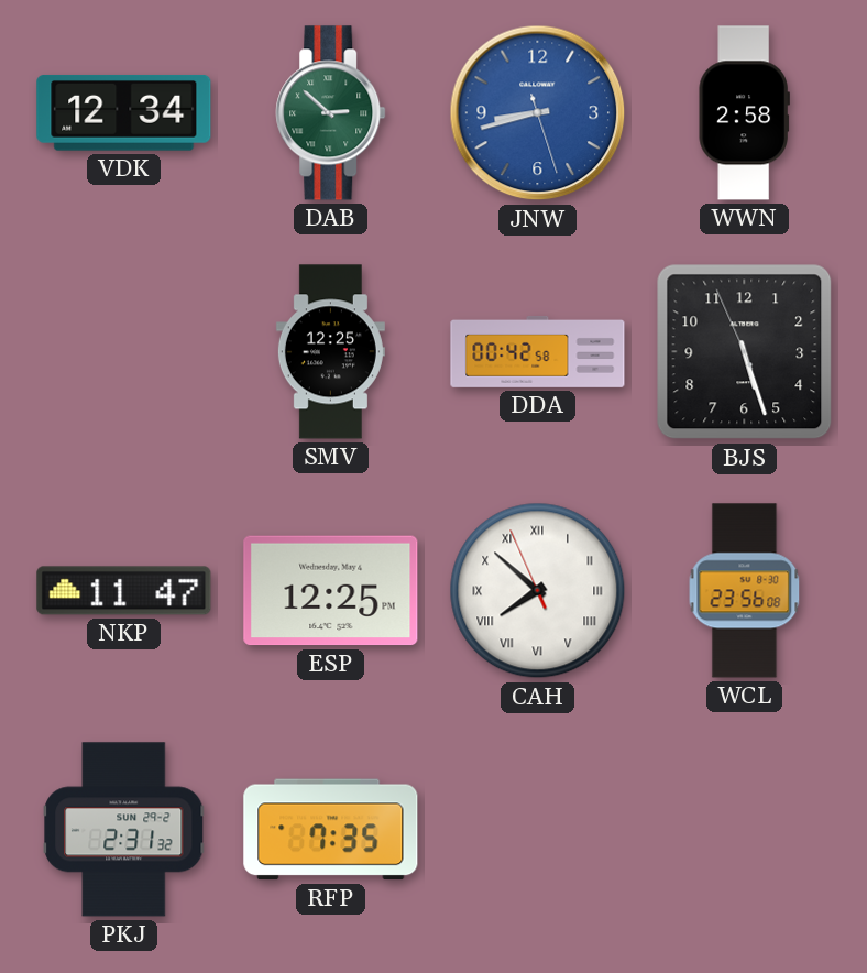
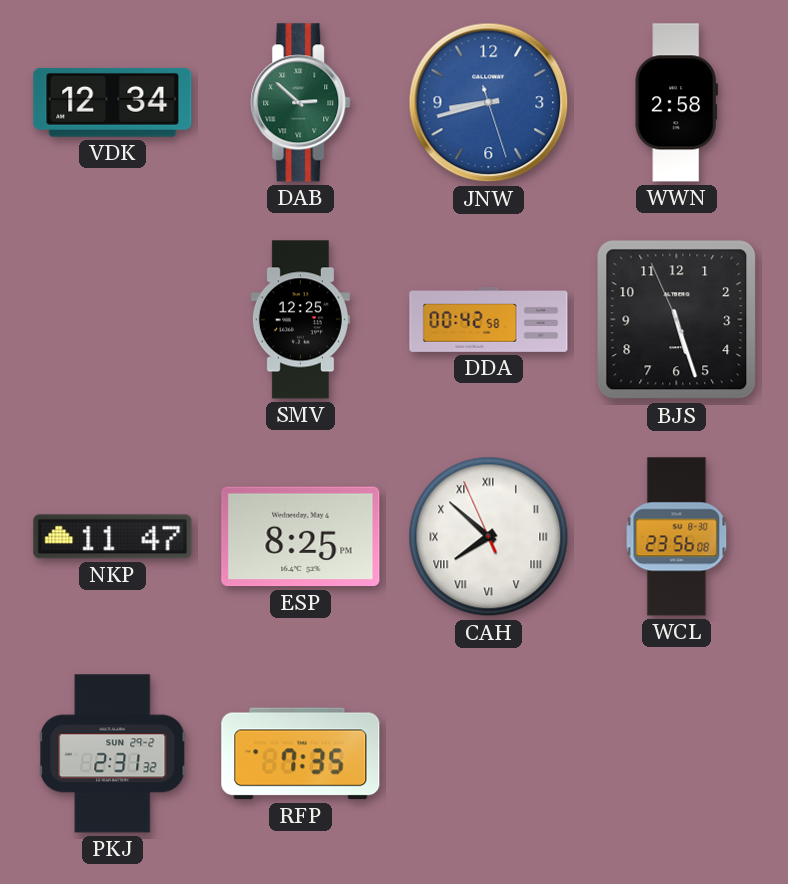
ESP: 12:25 -> 8:25 (301, 537)
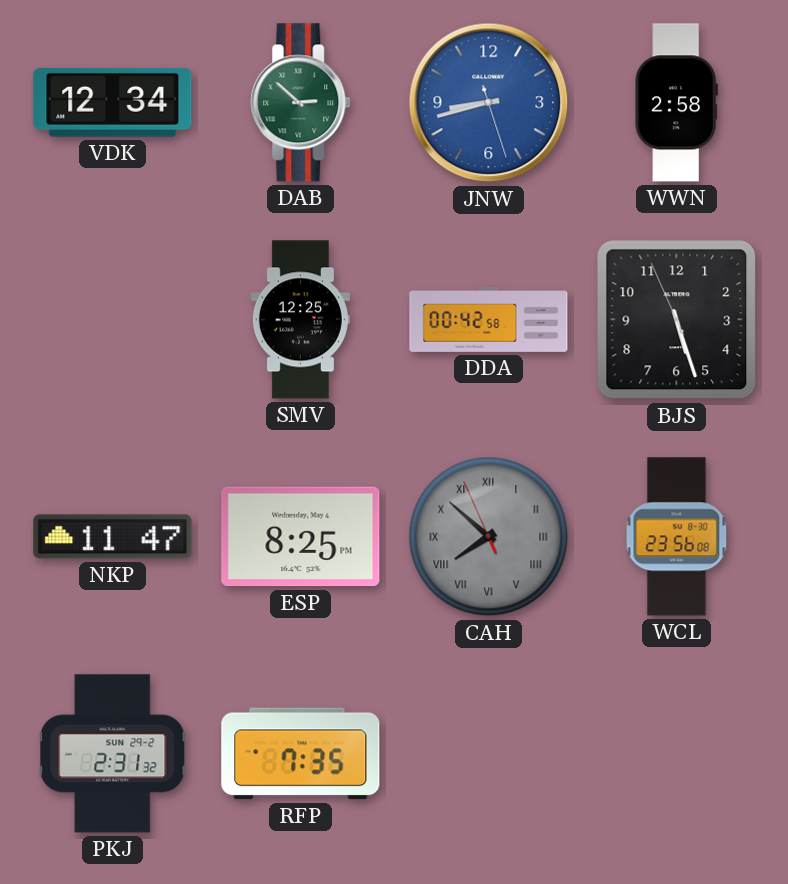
CAH dial: white -> grey (489, 537)
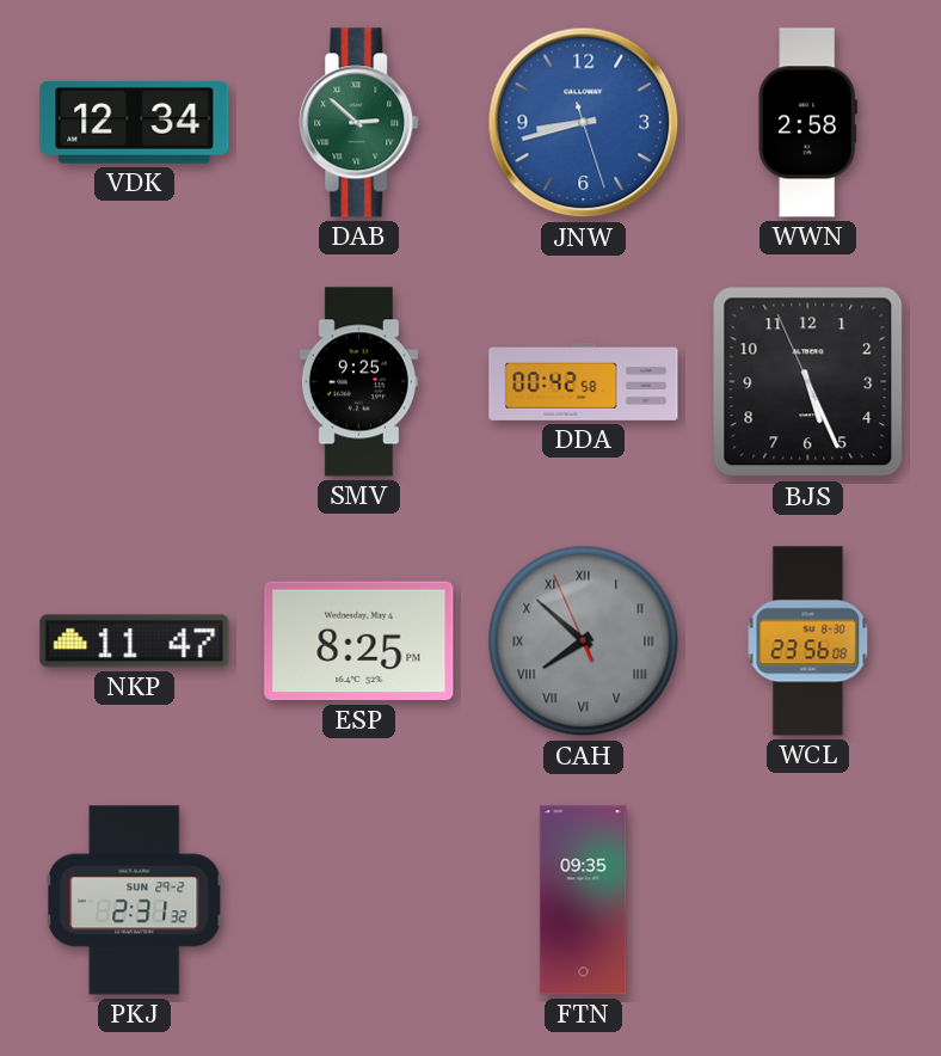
SMV: 12:25 -> 9:25 (358, 382)
BJS: 5:26 -> 5:25 (808, 382)
RFP: 7:35 -> none (301, 754)
FTN: none -> 09:35 (584, 901)
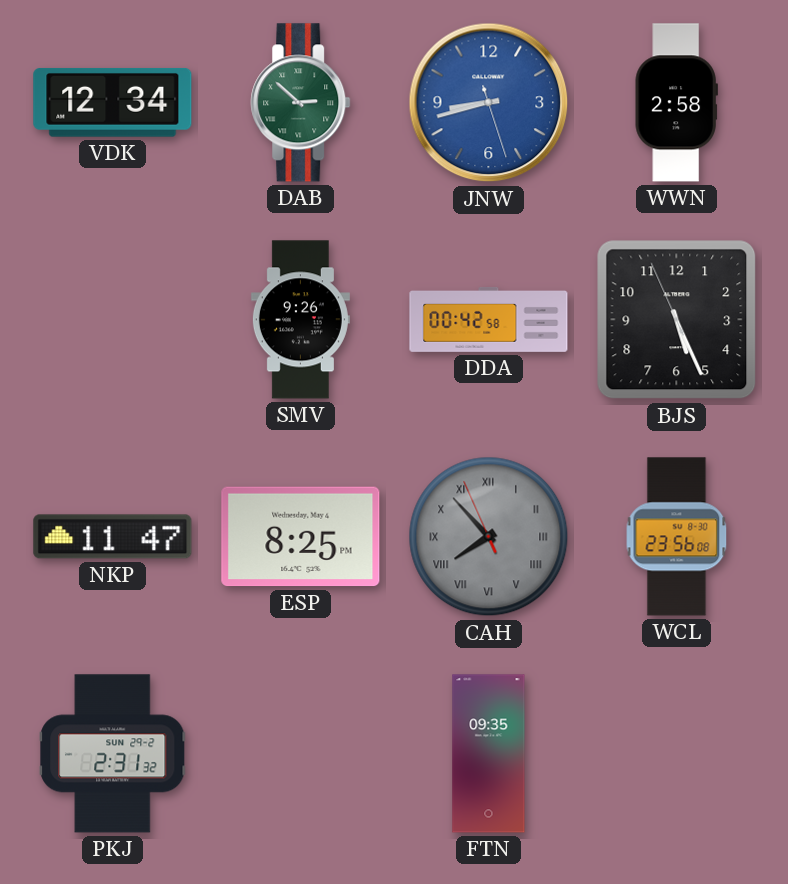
SMV: 9:25 -> 9:26 (300, 320)
CAH: 7:51 -> 7:52 (489, 537)
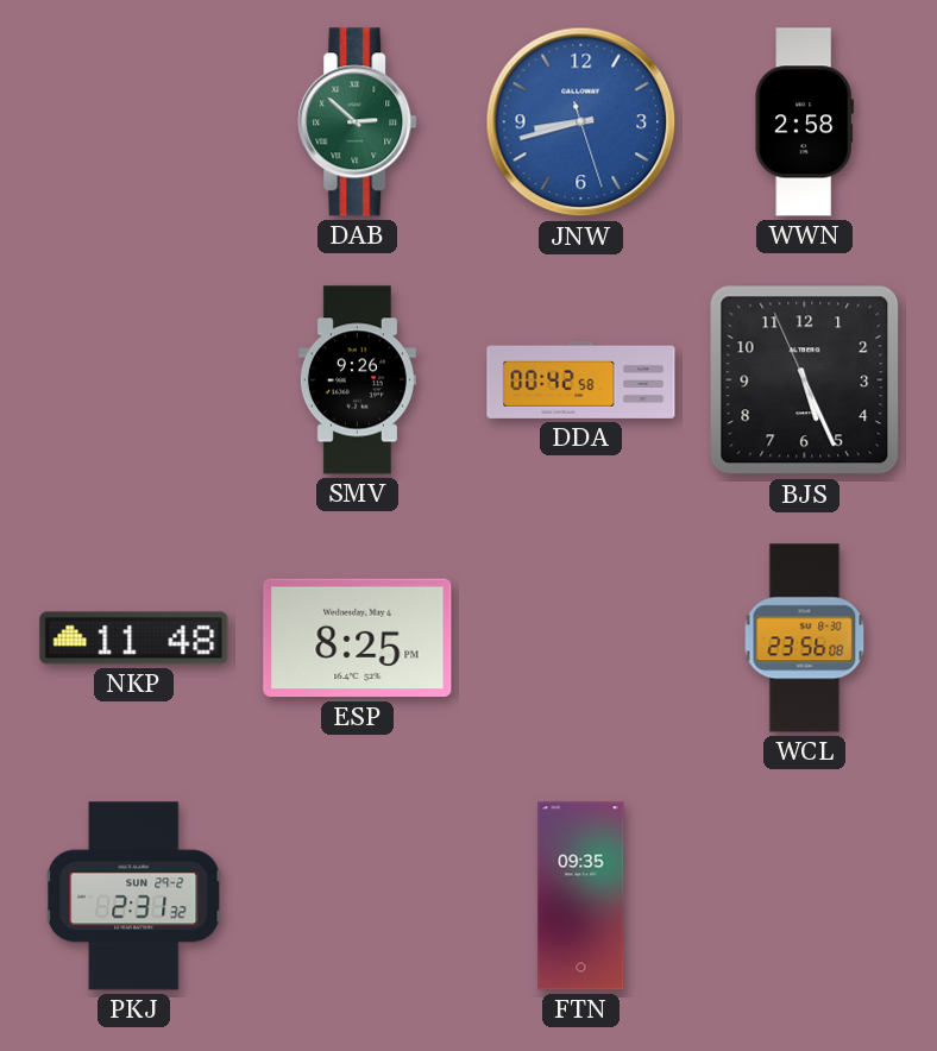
VDK: 12:34 -> none (113, 103)
NKP: 11:47 -> 11:48 (134, 638)
CAH: 7:52 -> none (489, 537)
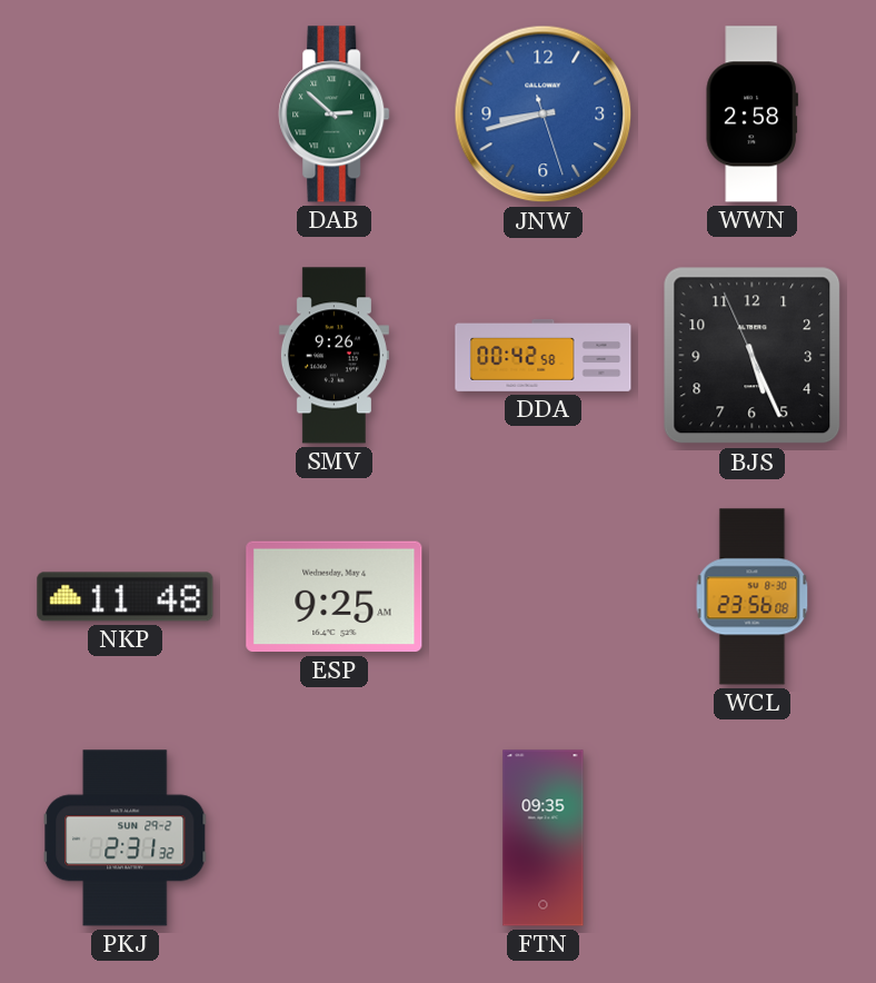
ESP: 8:25 -> 9:25 (335, 597)
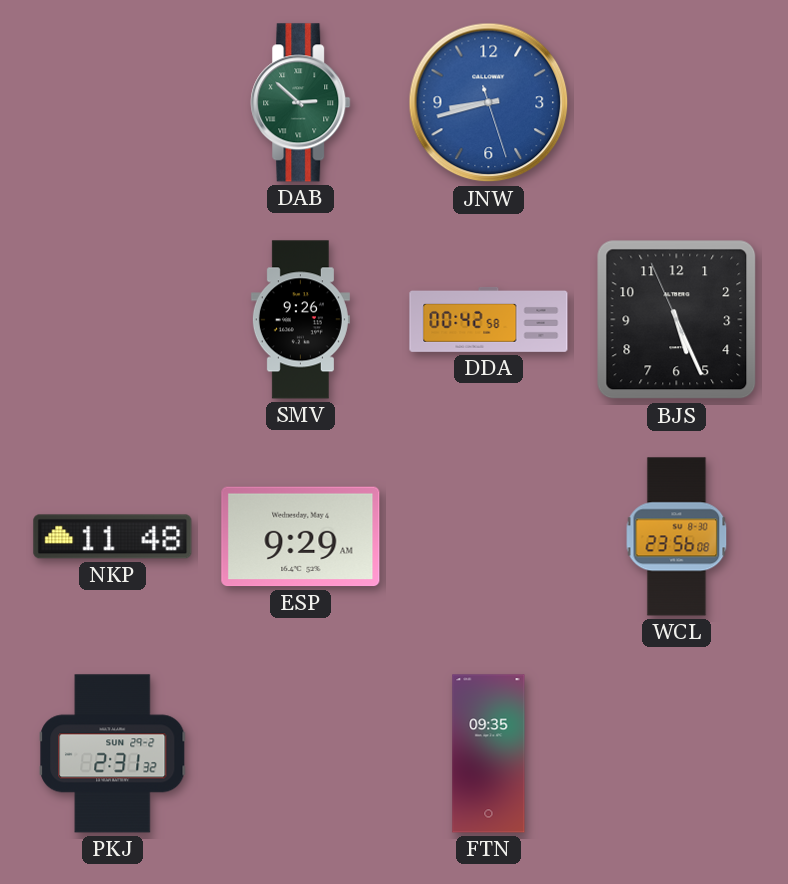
WWN: 2:58 -> none (751, 115)
ESP: 9:25 -> 9:29 (301, 537)
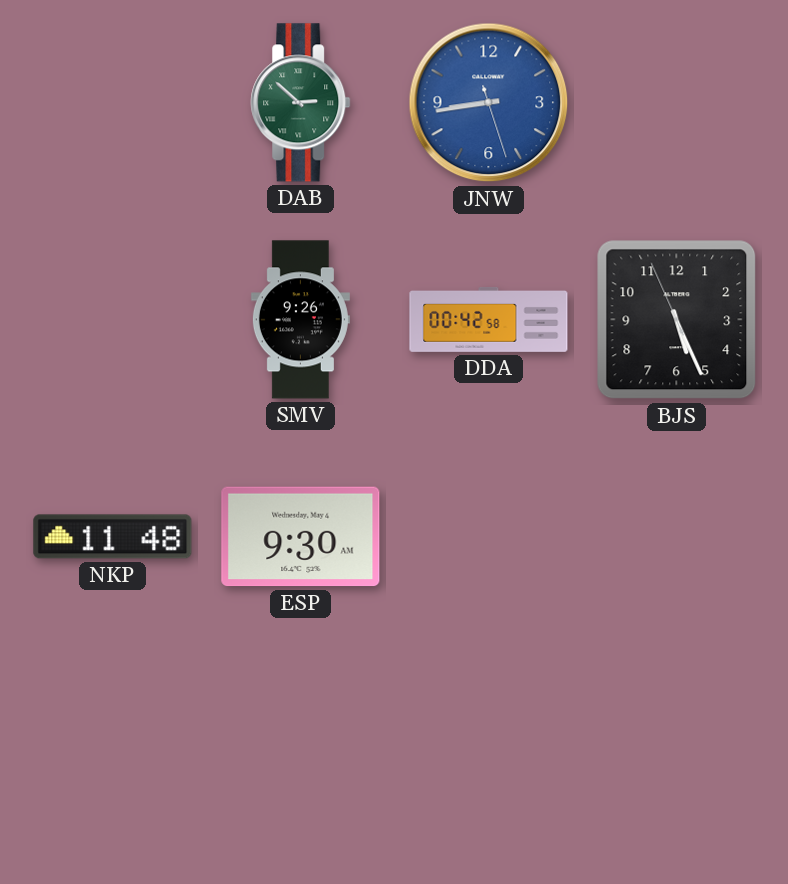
JNW: 8:42 -> 8:43 (489, 103)
ESP: 9:29 -> 9:30 (301, 537)
WCL: 23:56 -> none (677, 537)
PKJ: 2:31 -> none (113, 754)
FTN: 09:35 -> none (489, 754)
